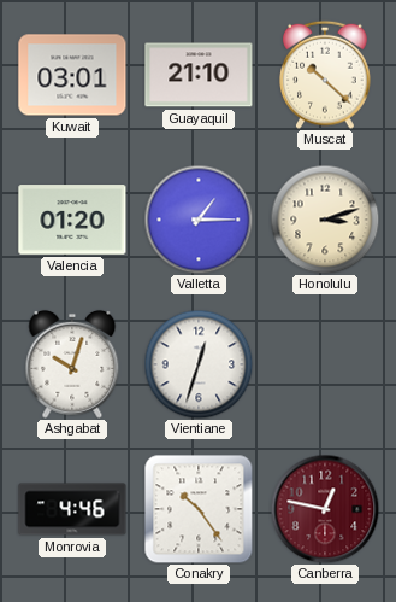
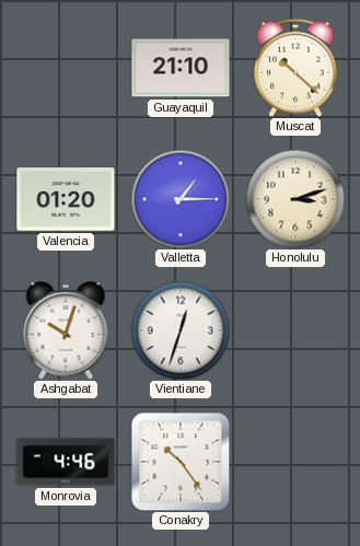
Kuwait: 03:01 -> none (72, 75)
Canberra: 12:47 -> none (325, 509)
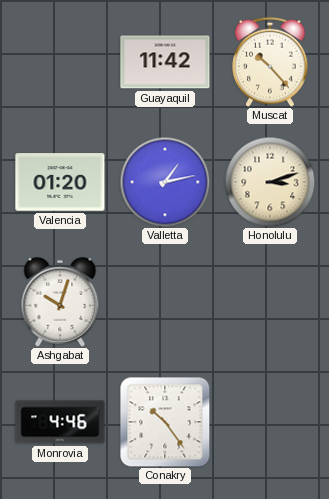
Guayaquil: 21:10 -> 11:42 (165, 62)
Muscat: 10:22 -> 10:23 (270, 62)
Valletta: 1:15 -> 1:13 (165, 182)
Vientiane: 12:33 -> none (181, 330)
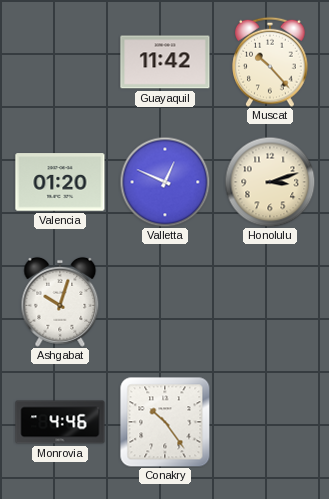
Valletta: 1:13 -> 12:49 (165, 182)
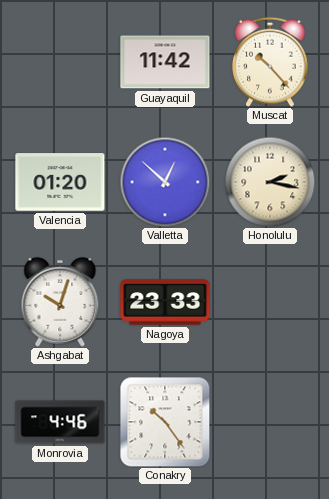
Valletta: 12:49 -> 12:52 (165, 182)
Honolulu: 3:12 -> 2:17 (270, 182)
Nagoya: none -> 23:33 (165, 302)
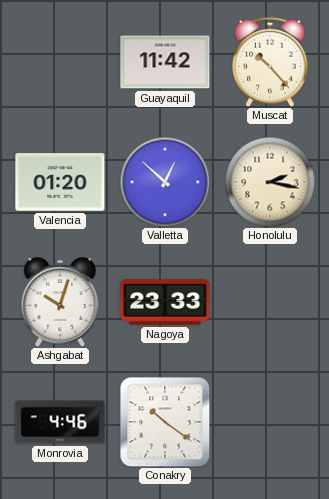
Conakry: 10:24 -> 10:21 (165, 422)
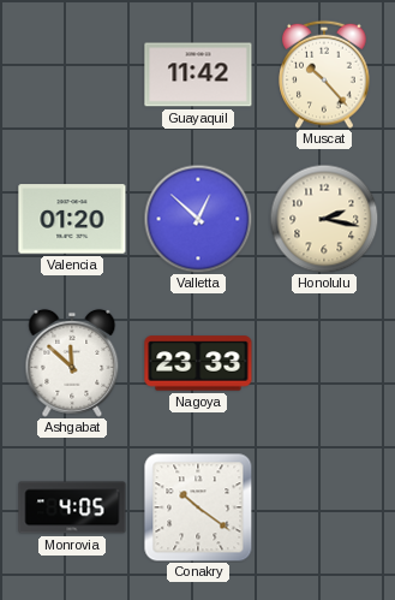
Ashgabat: 10:03 -> 11:52 (72, 363)
Monrovia: 4:46 -> 4:05 (72, 507)
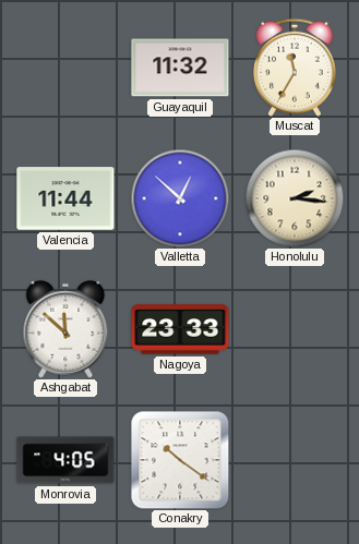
Guayaquil: 11:42 -> 11:32 (180, 68)
Muscat: 10:23 -> 11:35 (295, 68)
Valencia: 01:20 -> 11:44 (65, 198)
Honolulu: 2:17 -> 2:16 (295, 198)
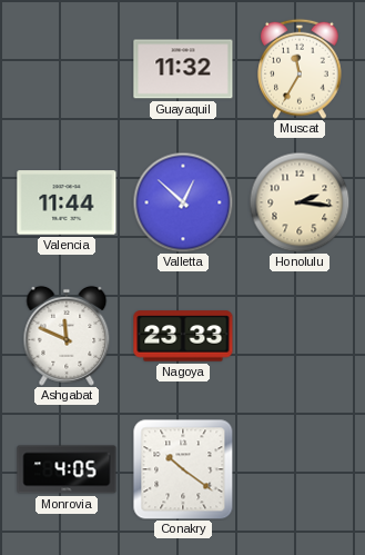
Ashgabat: 11:52 -> 11:49 (67, 336)
